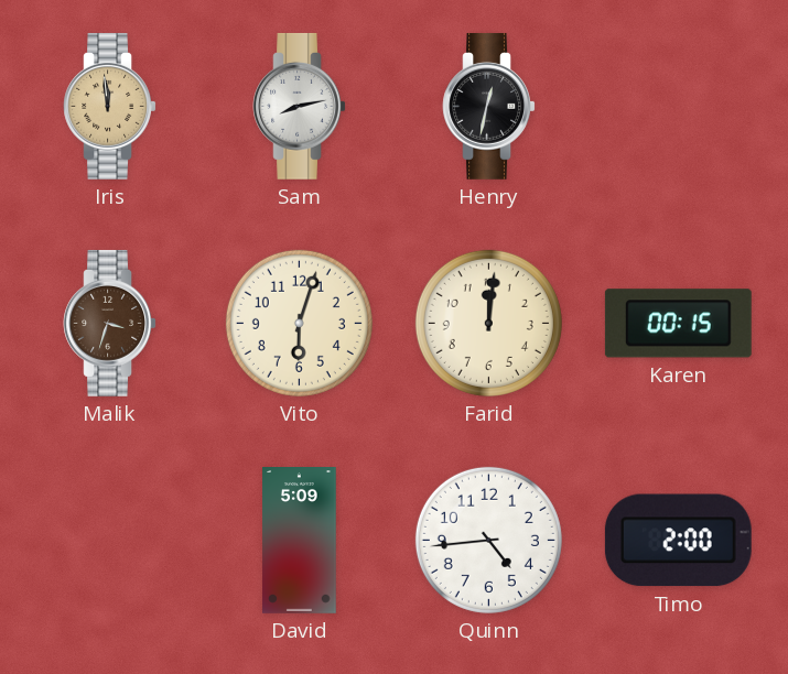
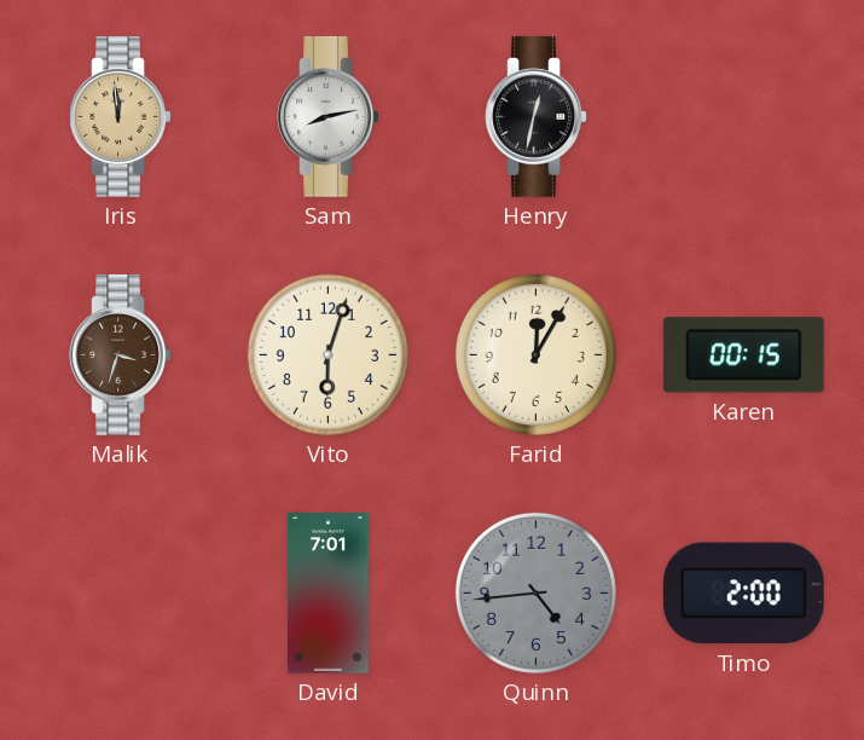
Farid: 12:01 -> 12:05 (535, 354)
David: 5:09 -> 7:01 (329, 594)
Quinn dial: white -> grey (535, 592)
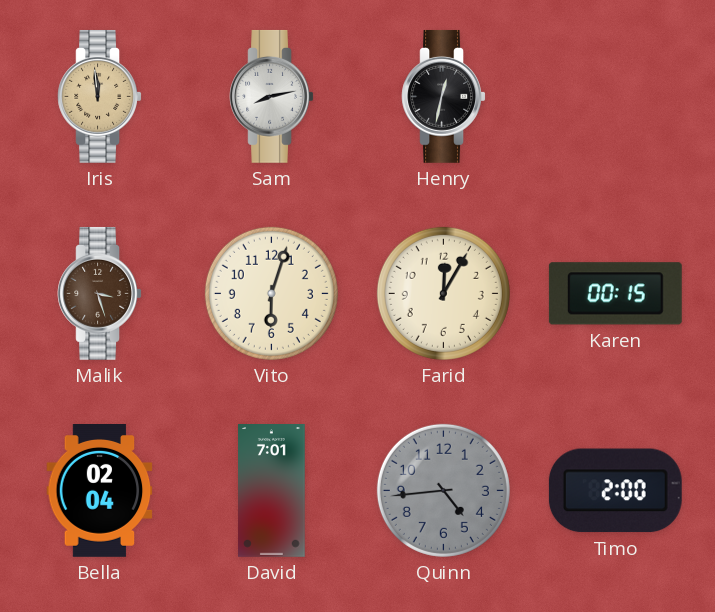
Malik: 3:33 -> 3:27 (100, 293)
Bella: none -> 02:04 (100, 491)
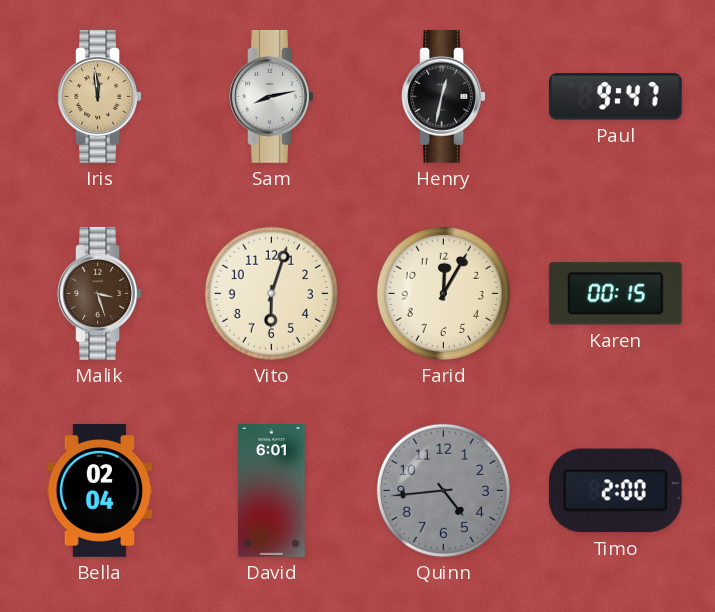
Paul: none -> 9:47 (615, 97)
David: 7:01 -> 6:01 (272, 491)
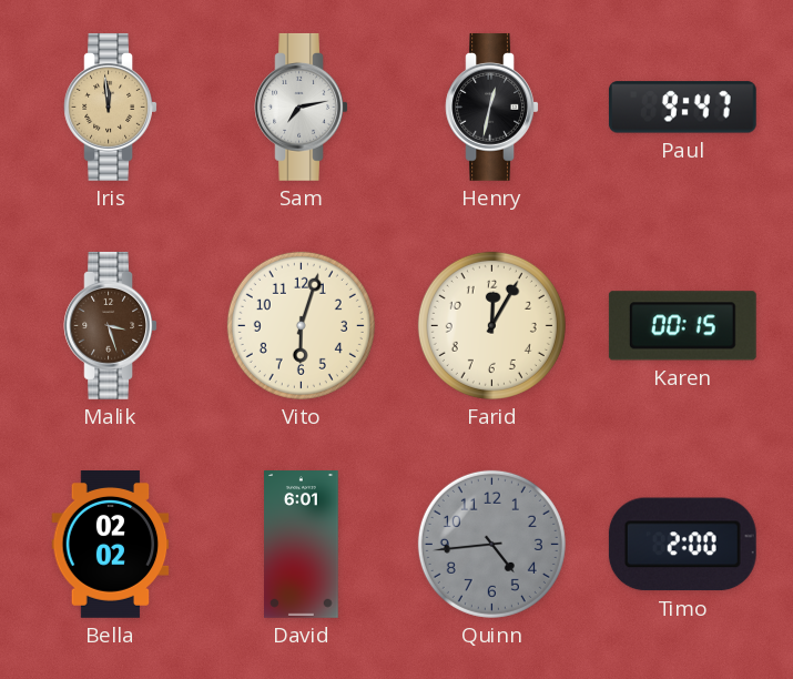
Sam: 8:13 -> 7:13 (302, 107)
Bella: 02:04 -> 02:02 (111, 545)
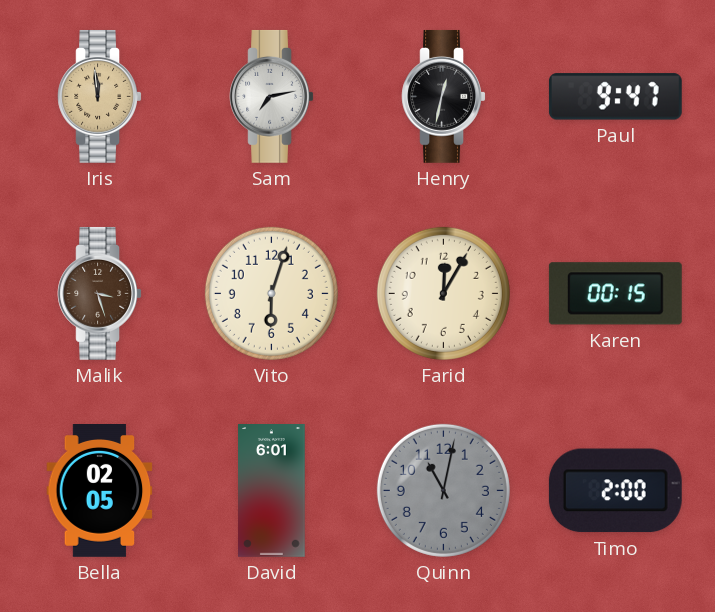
Bella: 02:02 -> 02:05 (100, 491)
Quinn: 4:44 -> 11:02 (443, 490)
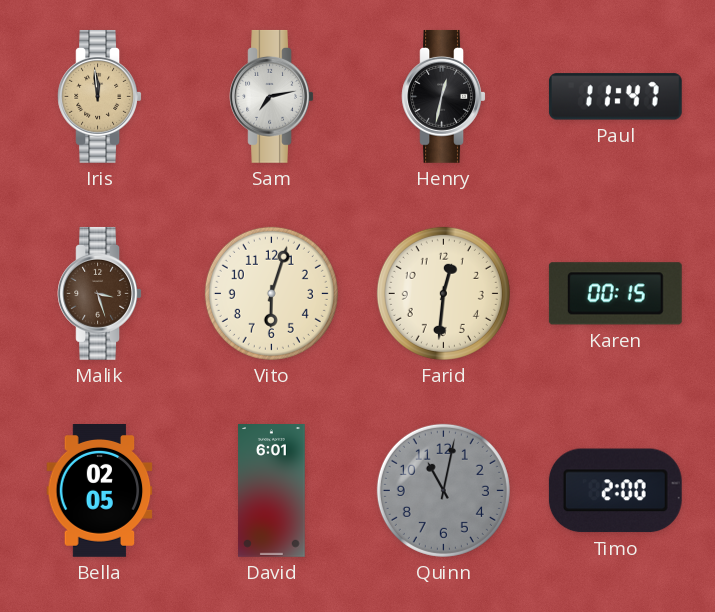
Paul: 9:47 -> 11:47 (615, 97)
Farid: 12:05 -> 12:31 (443, 293)
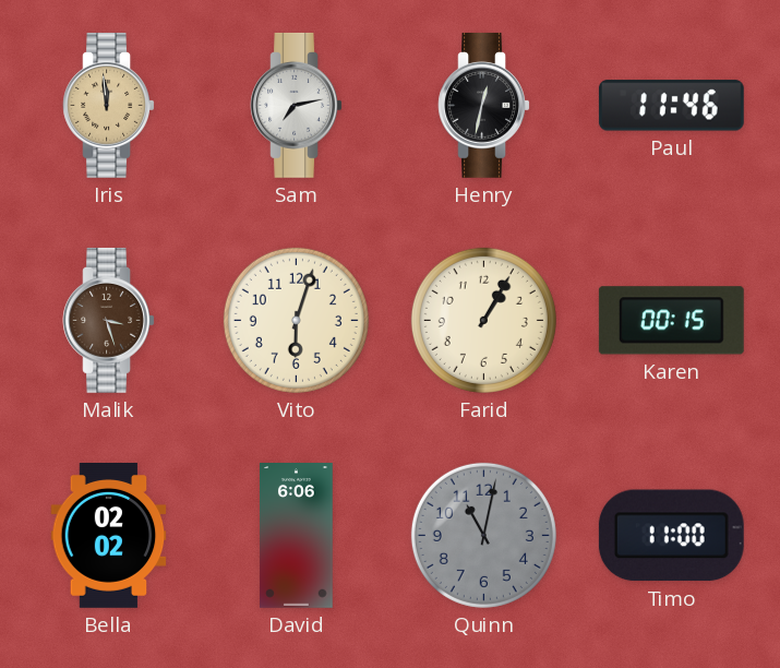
Paul: 11:47 -> 11:46 (671, 106)
Farid: 12:31 -> 1:05 (483, 320)
Bella: 02:05 -> 02:02 (109, 536)
David: 6:01 -> 6:06 (297, 536)
Timo: 2:00 -> 11:00 (671, 536)
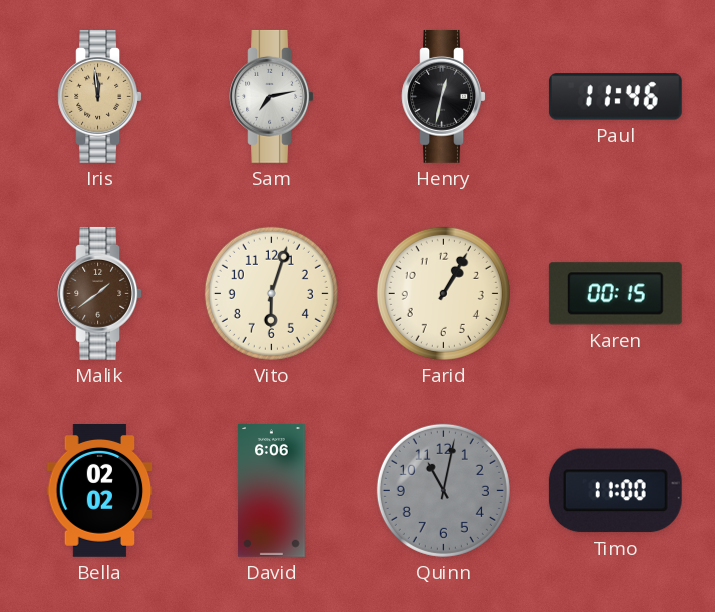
Malik: 3:27 -> 1:39 (100, 293)
